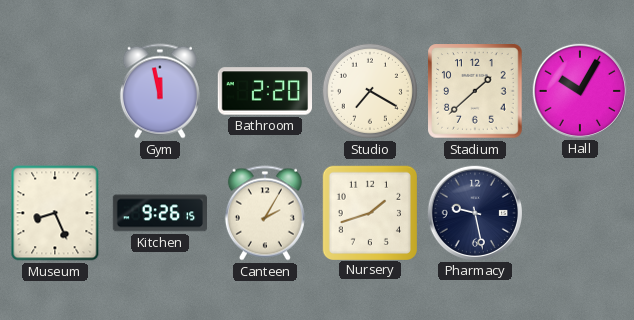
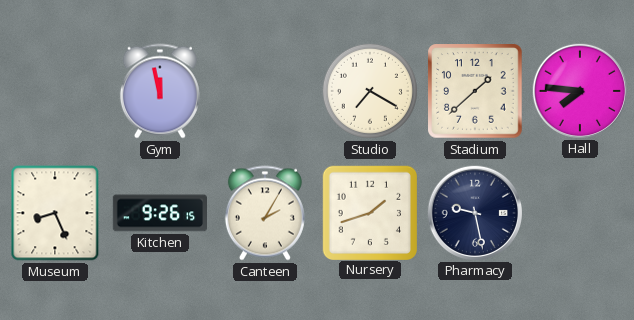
Bathroom: 2:20 -> none (264, 91)
Hall: 10:05 -> 7:46 (579, 90)
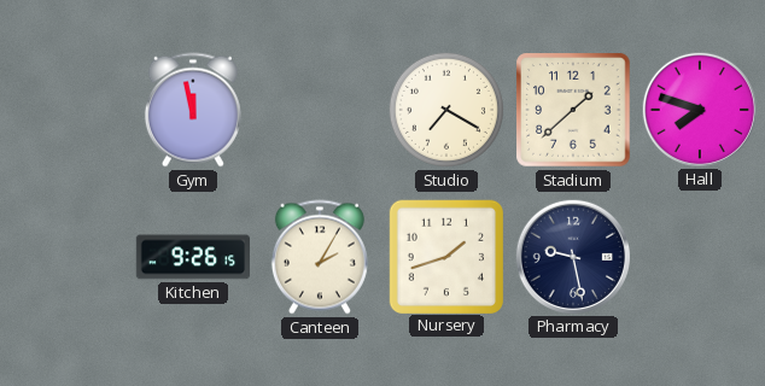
Hall: 7:46 -> 7:48 (699, 109)
Museum: 8:26 -> none (55, 213)
